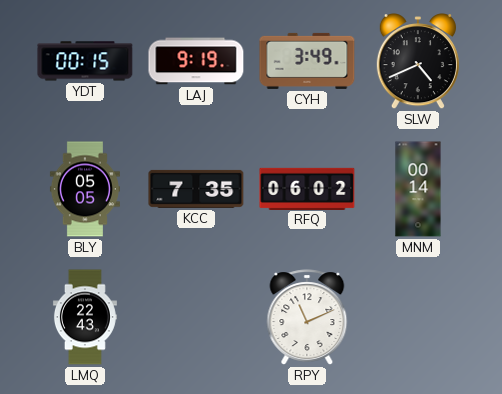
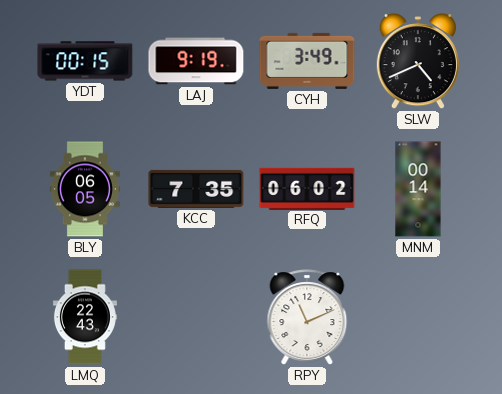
BLY: 05:05 -> 06:05 (85, 189)
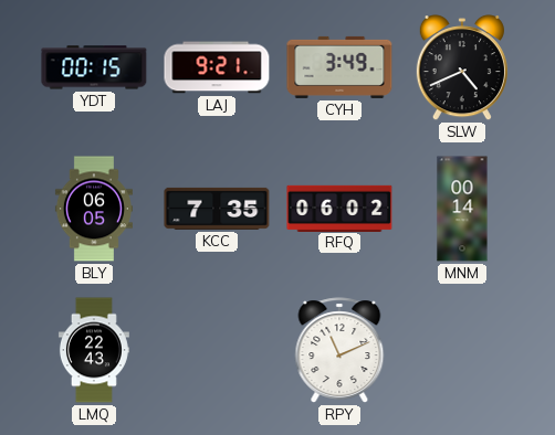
LAJ: 9:19 -> 9:21 (217, 67)
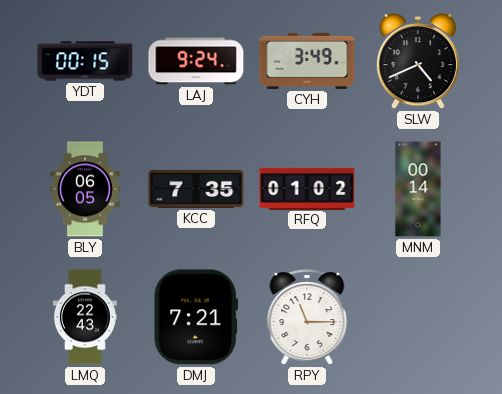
LAJ: 9:21 -> 9:24 (196, 61)
RFQ: 06:02 -> 01:02 (307, 188)
DMJ: none -> 7:21 (196, 317)
RPY: 11:11 -> 11:15 (307, 317)
